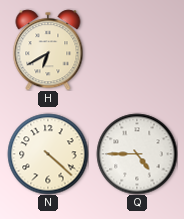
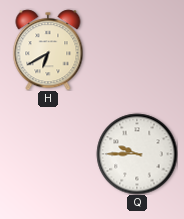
N: 4:22 -> none (48, 154)
Q: 4:45 -> 9:45 (137, 154)
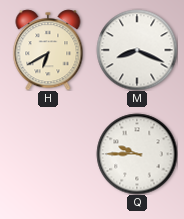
M: none -> 8:19 (137, 50)
